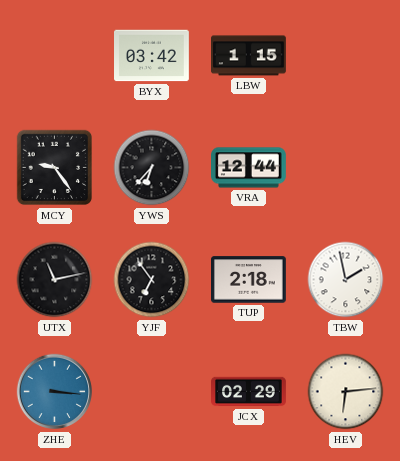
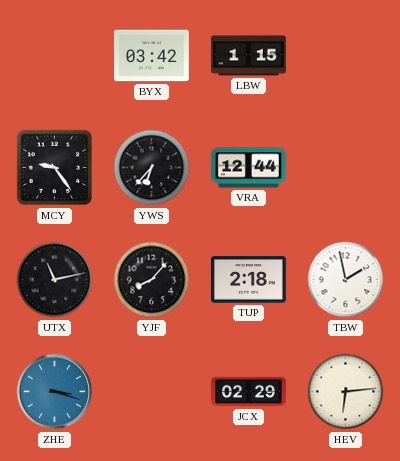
YJF: 6:54 -> 8:07 (152, 280)
ZHE: 3:16 -> 3:18 (55, 392)
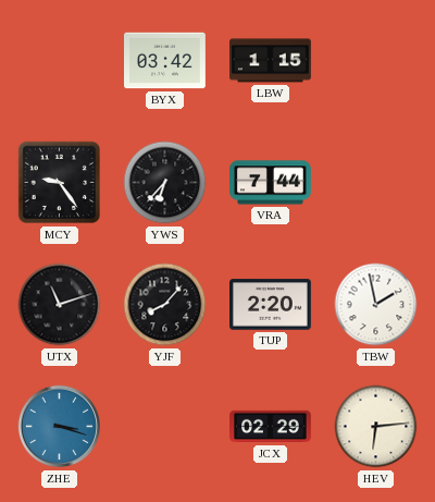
VRA: 12:44 -> 7:44 (271, 183)
UTX: 11:13 -> 11:12 (60, 305)
TUP: 2:18 -> 2:20 (271, 305)
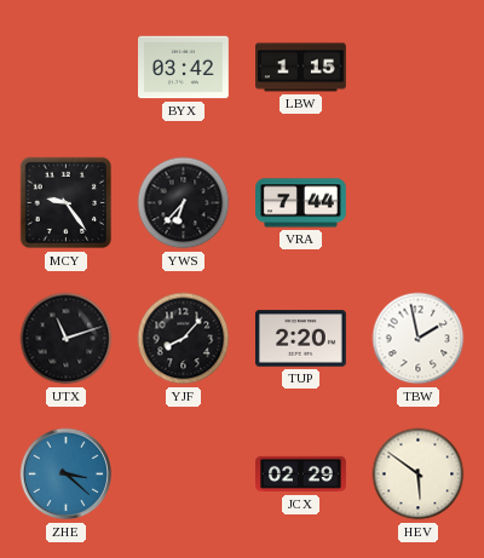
ZHE: 3:18 -> 3:22 (67, 474)
HEV: 6:14 -> 5:51 (419, 474)
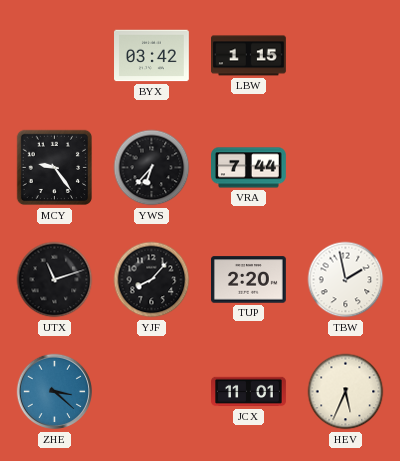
JCX: 02:29 -> 11:01 (249, 392)
HEV: 5:51 -> 5:34 (346, 392)
